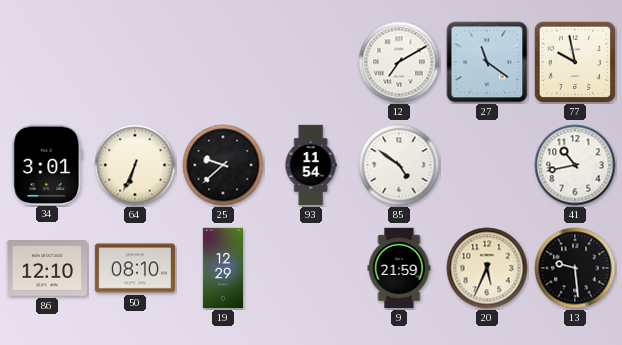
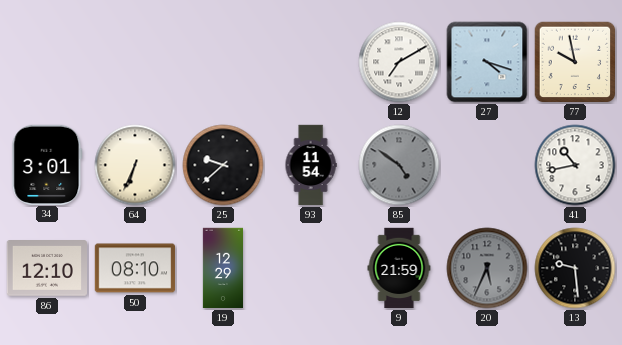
27: 11:21 -> 4:18 (487, 62)
85 dial: white -> grey (399, 165)
20 dial: cream -> grey (487, 268)
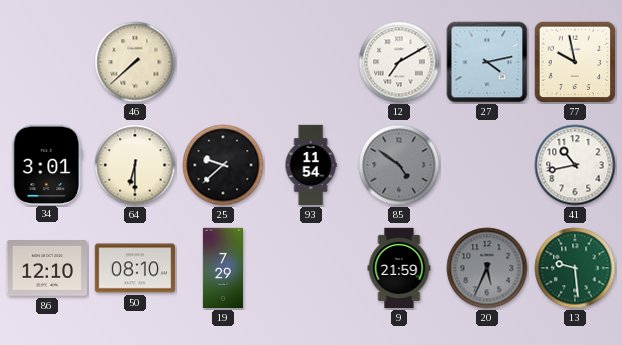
46: none -> 7:38 (135, 62)
27: 4:18 -> 4:13 (487, 62)
64: 6:34 -> 6:30 (135, 165)
19: 12:29 -> 7:29 (222, 268)
13 dial: black -> green (575, 268)
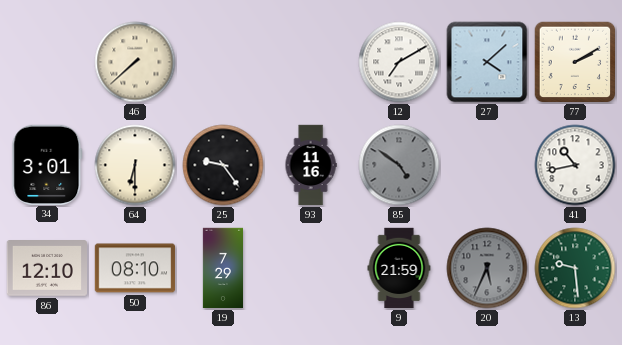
27: 4:13 -> 4:08 (487, 62)
77: 9:58 -> 2:10 (575, 62)
25: 9:38 -> 9:24 (223, 165)
93: 11:54 -> 11:16 (311, 165)
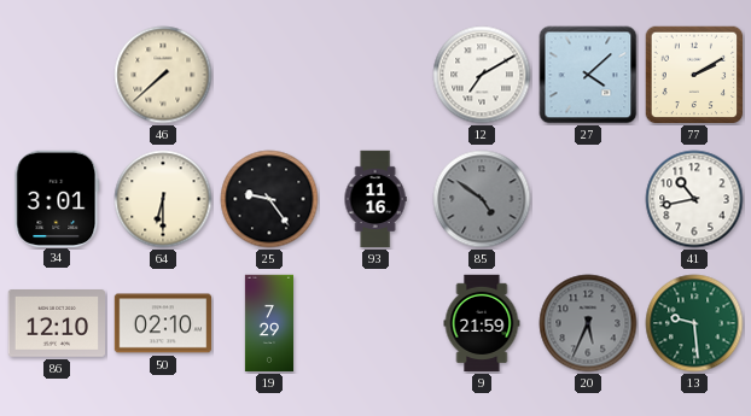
50: 08:10 -> 02:10 (163, 323)
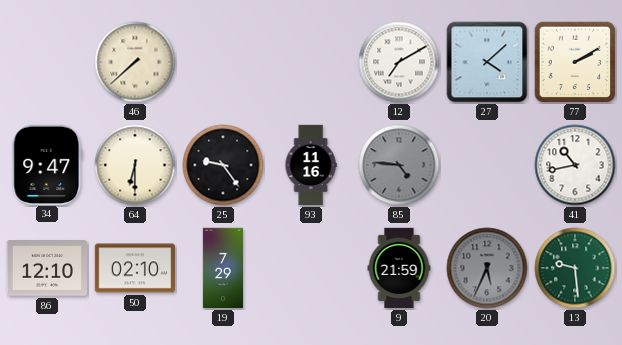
34: 3:01 -> 9:47 (47, 164)
85: 4:51 -> 4:46 (399, 165)
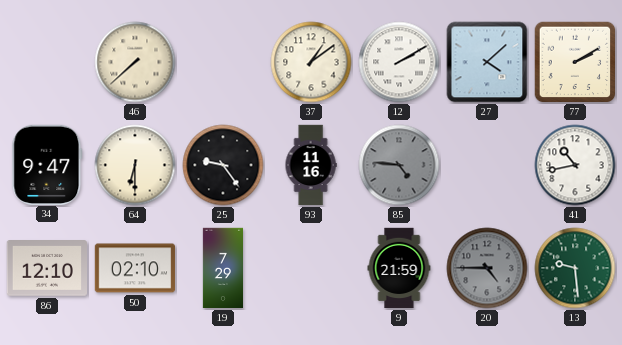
37: none -> 1:09 (311, 62)
12: 7:10 -> 2:10 (399, 62)
20: 5:34 -> 4:45 (487, 268)
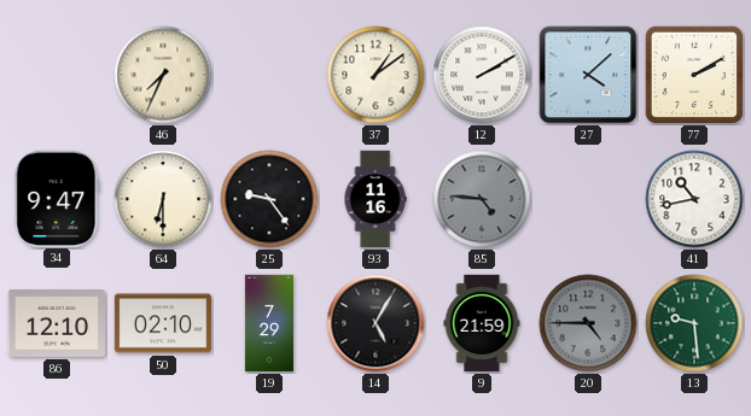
46: 7:38 -> 7:34 (163, 75)
14: none -> 5:05 (375, 323)
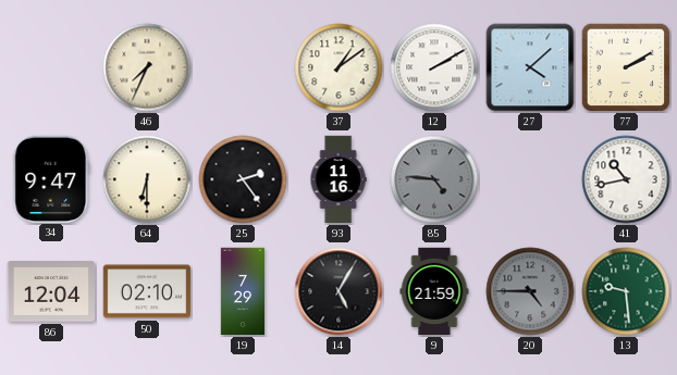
25: 9:24 -> 2:24 (243, 179)
86: 12:10 -> 12:04 (51, 292)
